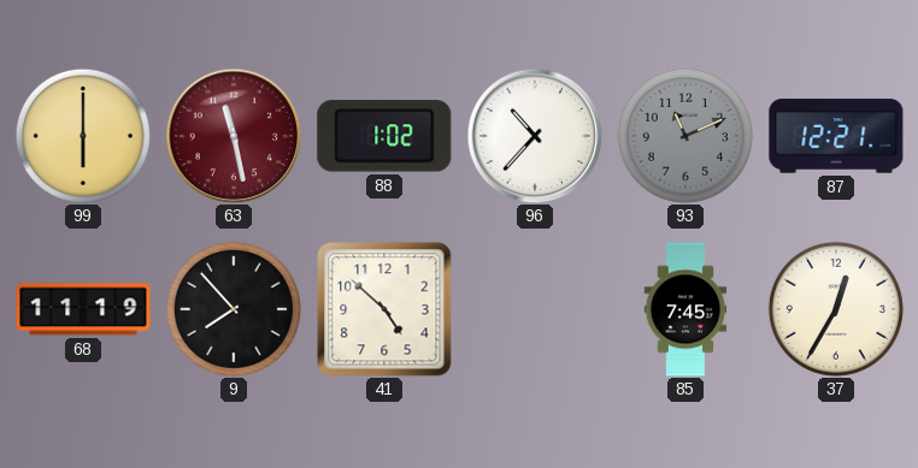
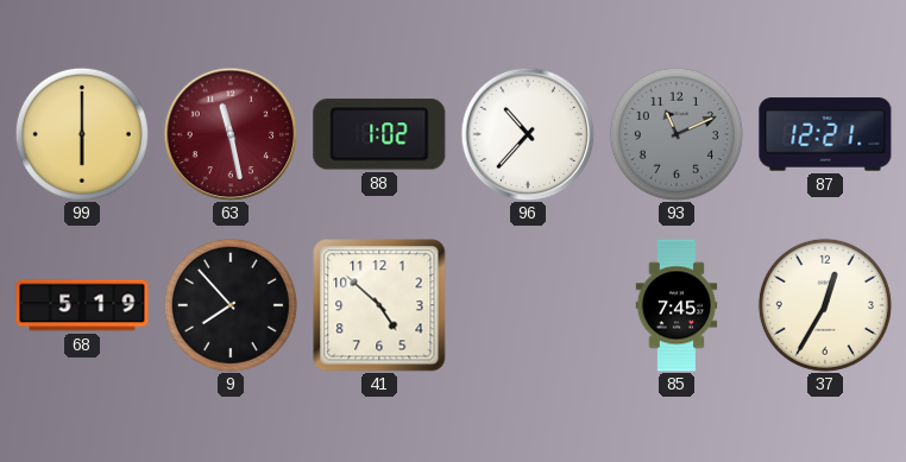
68: 11:19 -> 5:19 (82, 305)
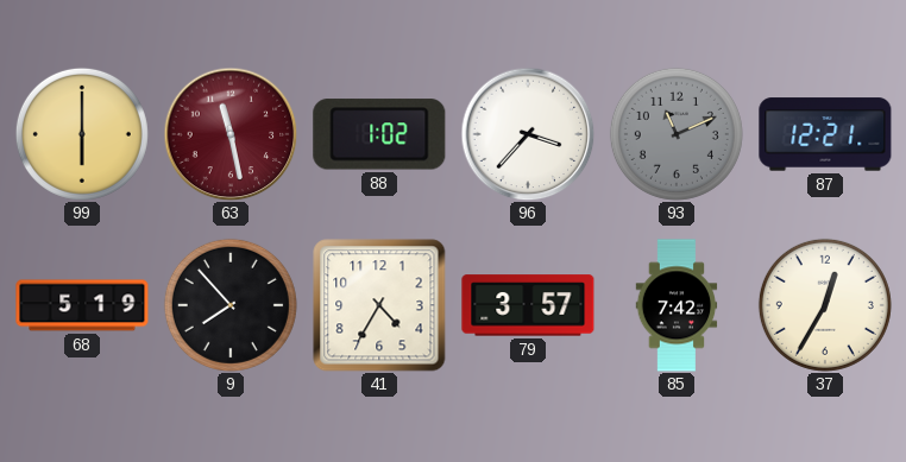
96: 10:37 -> 3:37 (528, 134)
41: 4:52 -> 4:35 (379, 305)
79: none -> 3:57 (528, 305)
85: 7:45 -> 7:42 (677, 305)
